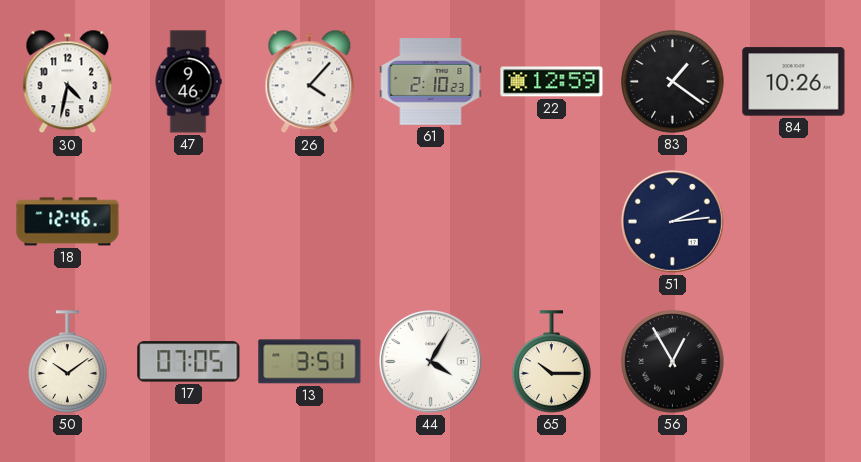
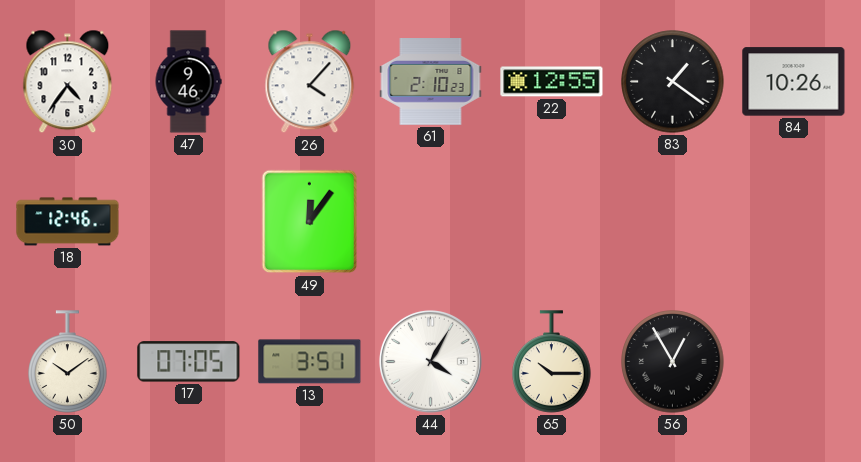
30: 4:32 -> 4:36 (68, 82)
22: 12:59 -> 12:55 (552, 82)
49: none -> 12:06 (310, 222)
51: 2:14 -> none (672, 221)
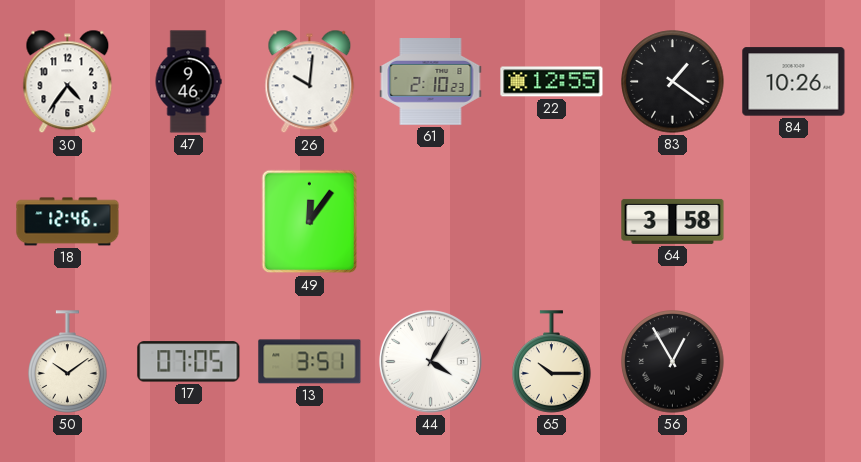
26: 4:07 -> 10:01 (310, 82)
64: none -> 3:58 (673, 221)
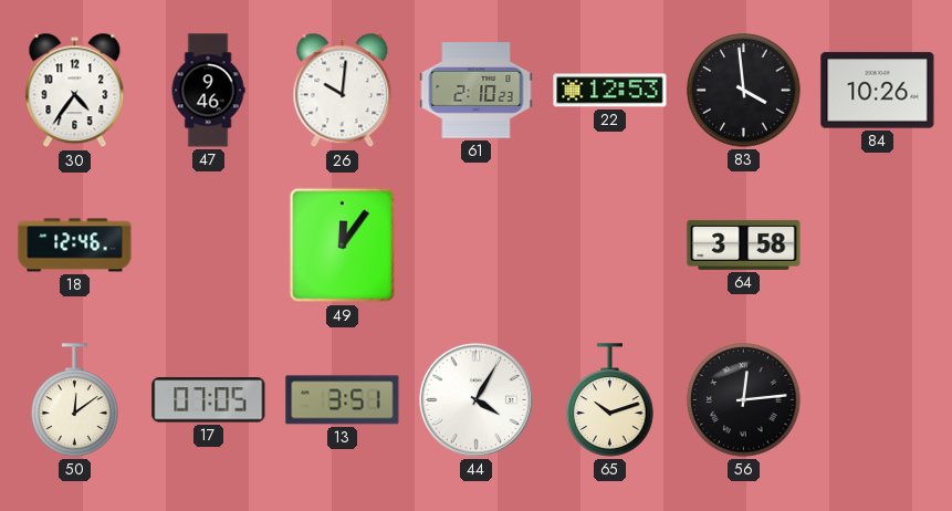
22: 12:55 -> 12:53 (610, 91)
83: 1:21 -> 3:59 (744, 91)
50: 10:09 -> 12:09 (75, 400)
65: 10:15 -> 10:12 (610, 400)
56: 12:55 -> 12:14 (744, 400)
